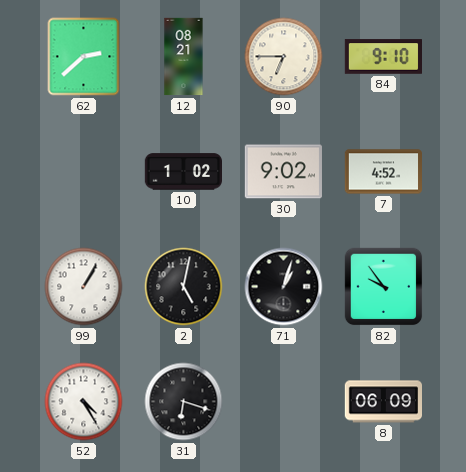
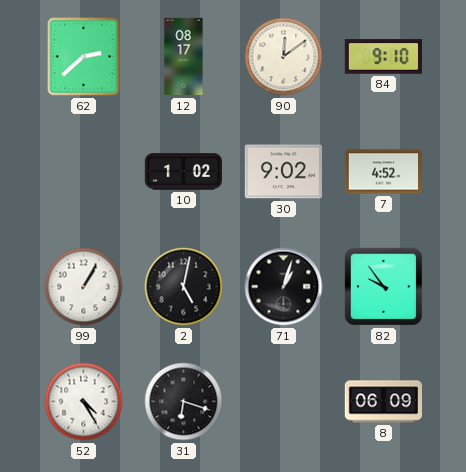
12: 08:21 -> 08:17 (184, 57)
90: 6:45 -> 12:09 (284, 57)
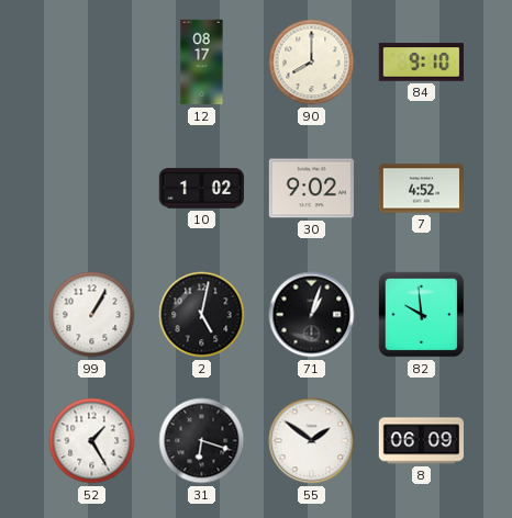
62: 2:38 -> none (84, 57)
90: 12:09 -> 8:00 (312, 63)
82: 9:54 -> 9:59 (422, 315)
52: 4:25 -> 1:25 (92, 441)
55: none -> 1:51 (312, 441)
